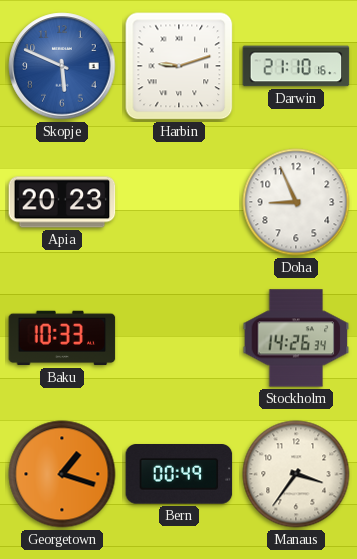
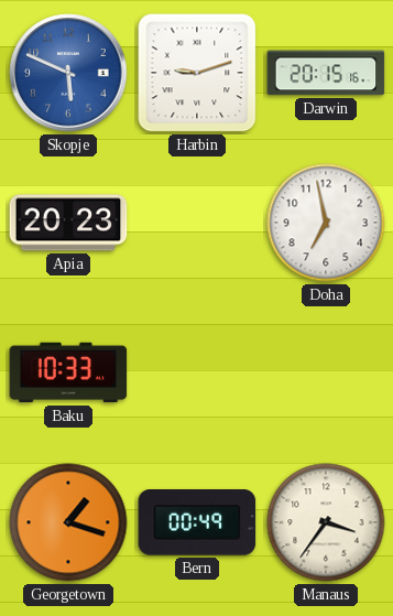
Darwin: 21:10 -> 20:15 (326, 73)
Doha: 8:56 -> 6:58 (326, 223)
Stockholm: 14:26 -> none (296, 338)
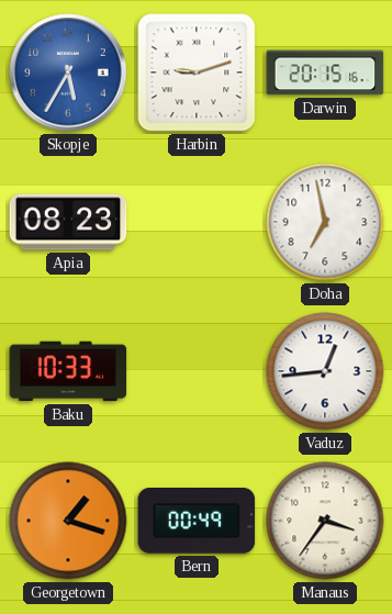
Skopje: 5:49 -> 5:35 (68, 72)
Apia: 20:23 -> 08:23 (68, 222)
Vaduz: none -> 12:44 (325, 371)
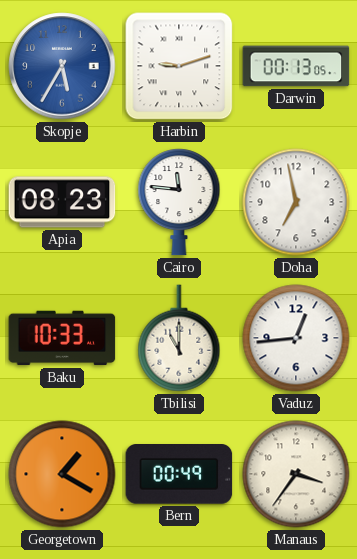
Darwin: 20:15 -> 00:13 (296, 66)
Cairo: none -> 11:46 (179, 202)
Tbilisi: none -> 11:00 (179, 338)
Georgetown: 1:18 -> 1:20 (62, 474)
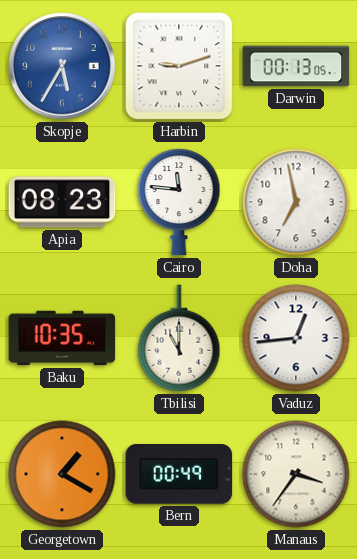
Baku: 10:33 -> 10:35 (62, 338)
